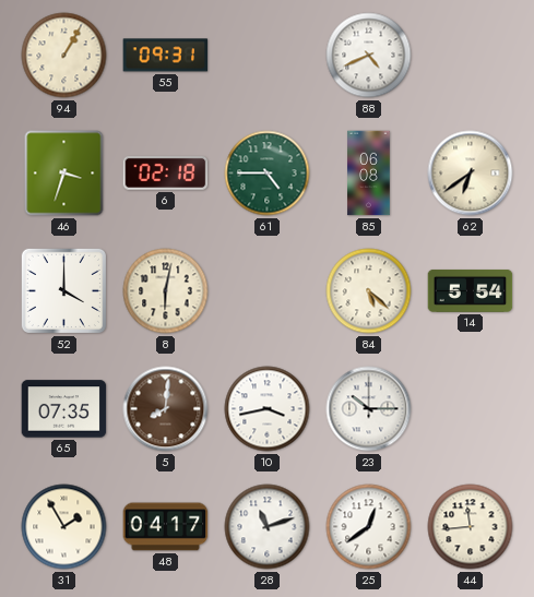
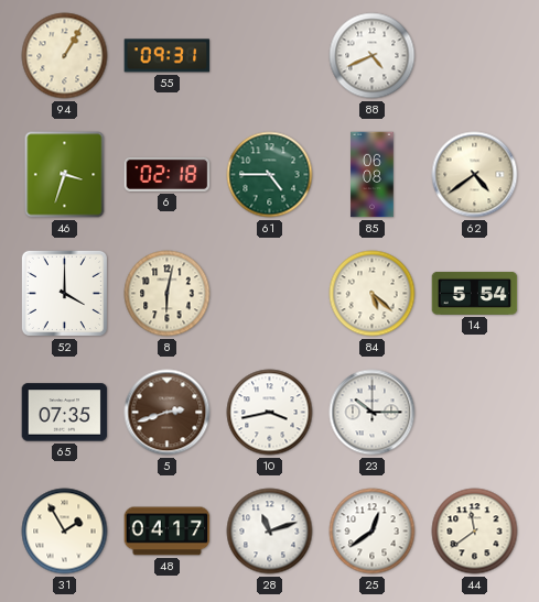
62: 6:39 -> 4:39 (475, 175)
5: 8:01 -> 2:42 (168, 413)
44: 11:44 -> 11:39 (475, 532)
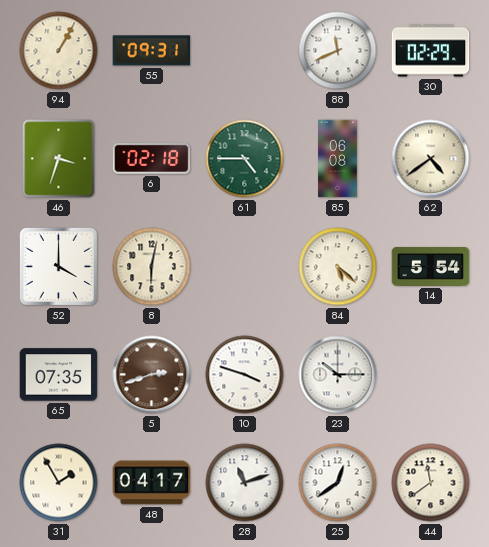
88: 4:41 -> 11:41 (338, 51)
30: none -> 02:29 (431, 51)
10: 3:43 -> 3:48 (245, 375)
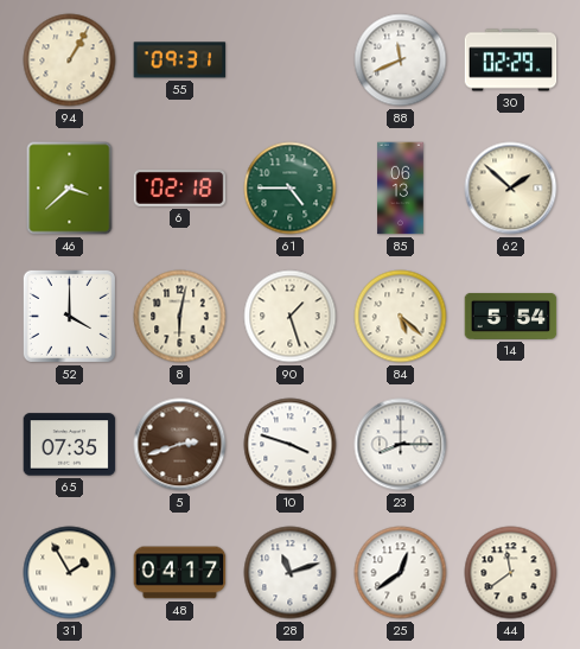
46: 3:33 -> 3:38 (70, 189)
85: 06:08 -> 06:13 (401, 189)
62: 4:39 -> 1:52 (511, 189)
90: none -> 1:27 (291, 317)
23: 10:15 -> 8:15 (401, 445)
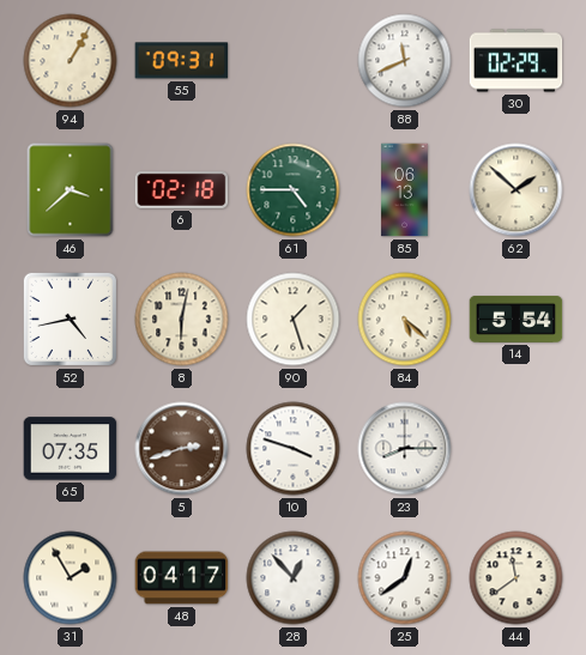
52: 4:00 -> 4:43 (70, 319)
28: 11:12 -> 12:53 (294, 578)
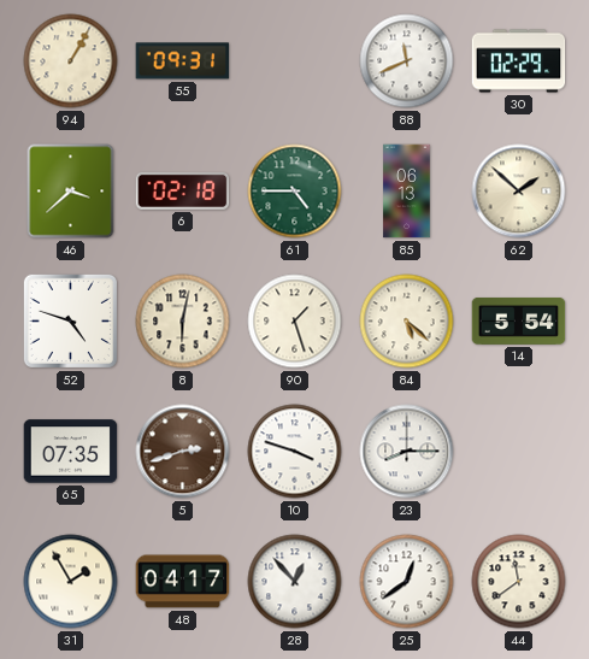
52: 4:43 -> 4:48 (70, 320)
